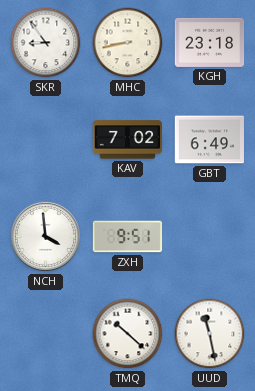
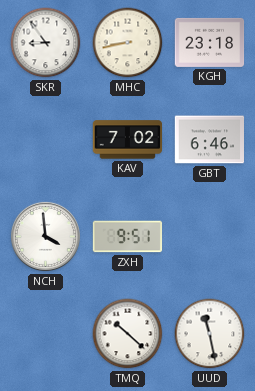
GBT: 6:49 -> 6:46 (210, 140)
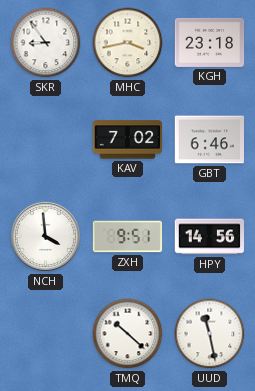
MHC: 8:43 -> 3:43 (128, 43)
HPY: none -> 14:56 (210, 237)
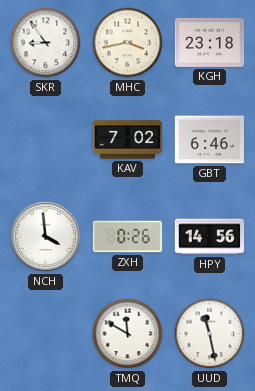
ZXH: 9:51 -> 0:26 (128, 237)
TMQ: 10:22 -> 11:50 (128, 334)
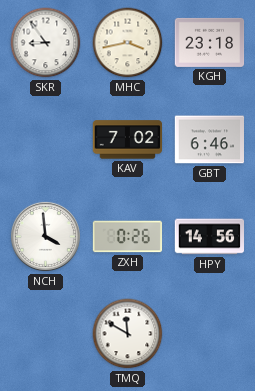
UUD: 11:28 -> none (210, 334)
